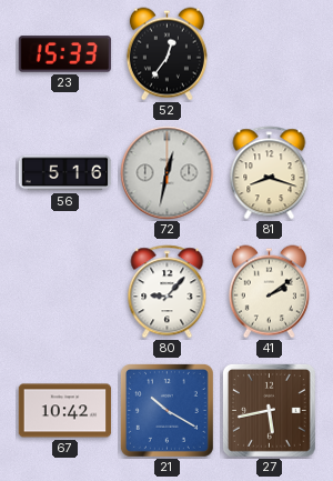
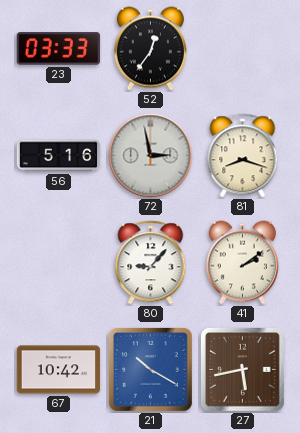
23: 15:33 -> 03:33 (59, 49)
72: 12:32 -> 2:58 (151, 156)
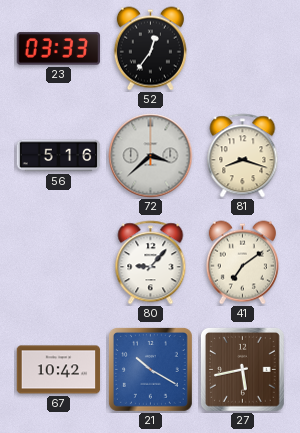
72: 2:58 -> 3:38 (151, 156)
41: 2:09 -> 7:09 (242, 263)
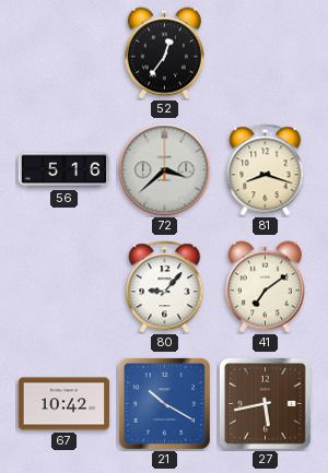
23: 03:33 -> none (59, 49)
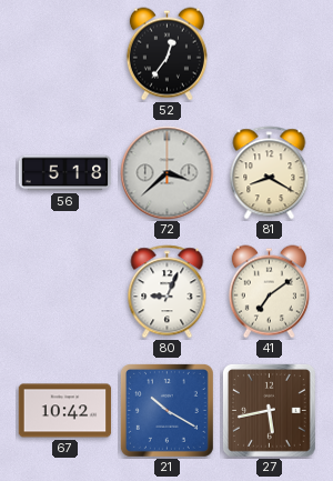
56: 5:16 -> 5:18 (65, 173)
81: 8:18 -> 8:20 (270, 173)
80: 9:07 -> 9:04 (168, 292)
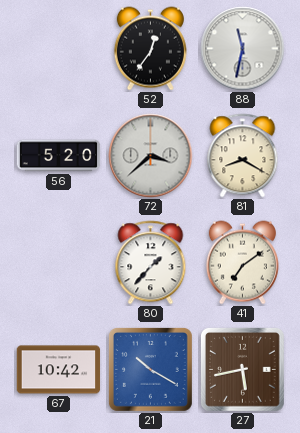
88: none -> 11:32 (243, 49)
56: 5:18 -> 5:20 (59, 156)
80: 9:04 -> 1:37 (151, 263)
